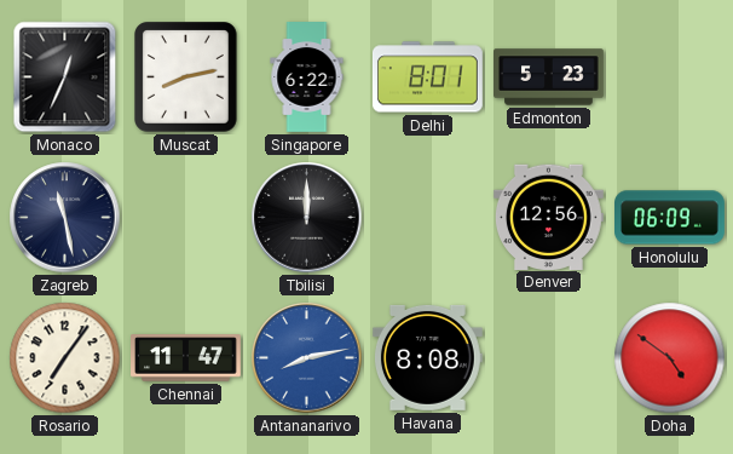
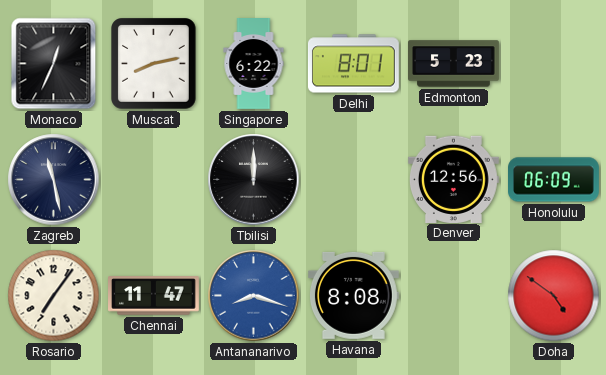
Antananarivo: 8:13 -> 8:18 (254, 296)
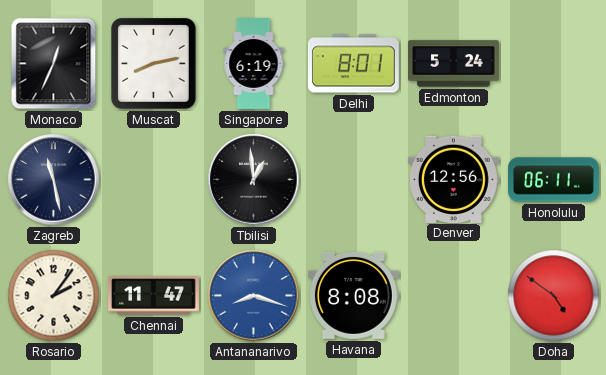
Singapore: 6:22 -> 6:19 (254, 64)
Edmonton: 5:23 -> 5:24 (454, 64)
Tbilisi: 12:00 -> 12:59 (254, 180)
Honolulu: 06:09 -> 06:11 (554, 180)
Rosario: 7:06 -> 2:06 (54, 296)
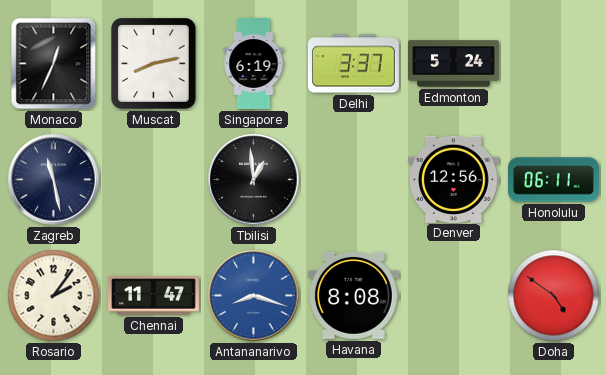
Delhi: 8:01 -> 3:37 (354, 64)
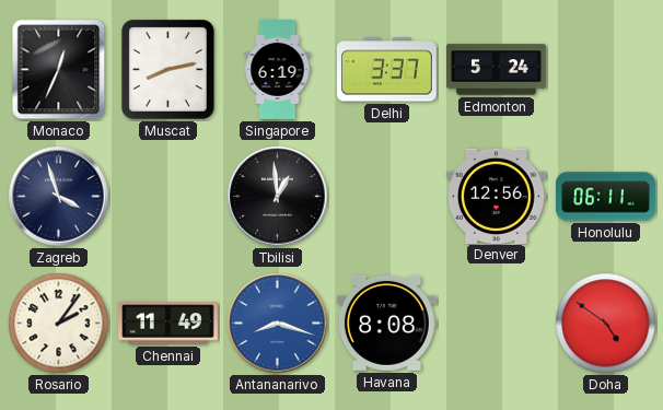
Zagreb: 11:28 -> 3:57 (59, 197)
Chennai: 11:47 -> 11:49 (168, 324)
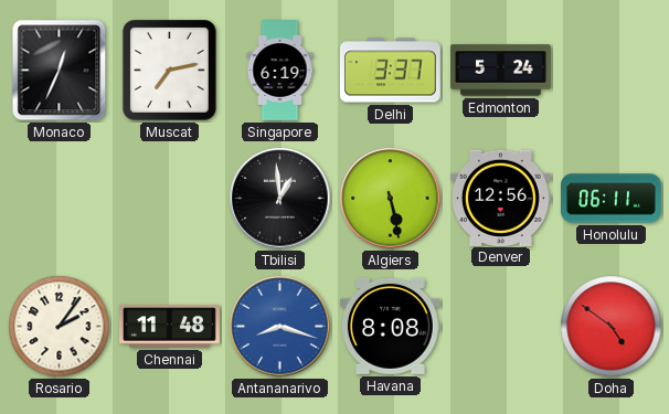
Muscat: 8:13 -> 7:13 (170, 71)
Zagreb: 3:57 -> none (59, 197)
Algiers: none -> 5:28 (391, 199)
Chennai: 11:49 -> 11:48 (170, 327)
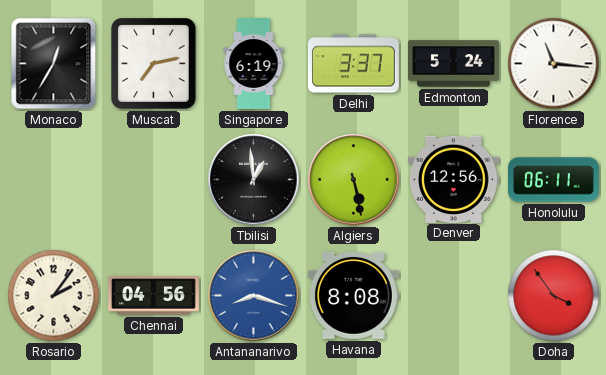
Monaco: 12:34 -> 12:35 (54, 64)
Florence: none -> 11:16 (554, 64)
Chennai: 11:48 -> 04:56 (154, 296)
Doha: 4:51 -> 3:54 (554, 296)
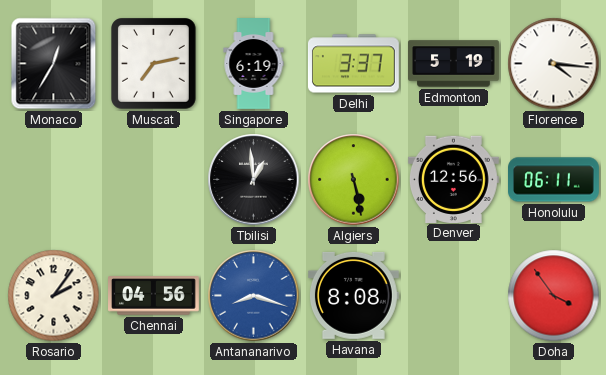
Edmonton: 5:24 -> 5:19 (454, 64)
Florence: 11:16 -> 4:16 (554, 64)
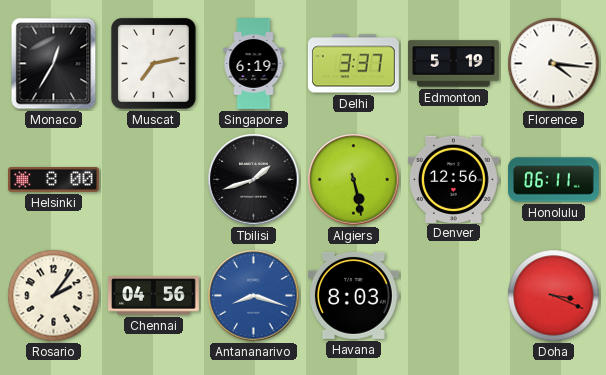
Helsinki: none -> 8:00 (54, 180)
Tbilisi: 12:59 -> 1:42 (254, 180)
Havana: 8:08 -> 8:03 (353, 295)
Doha: 3:54 -> 3:19 (554, 296)
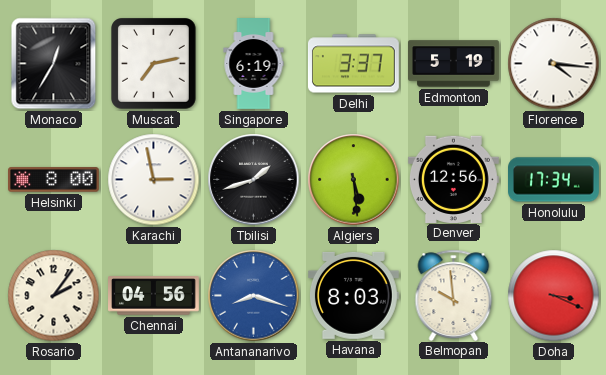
Karachi: none -> 2:58 (154, 180)
Algiers: 5:28 -> 5:29 (354, 180)
Honolulu: 06:11 -> 17:34 (554, 180)
Belmopan: none -> 9:59 (454, 295)
